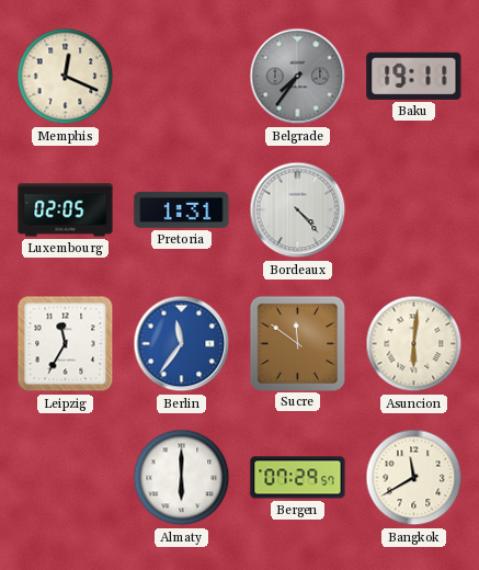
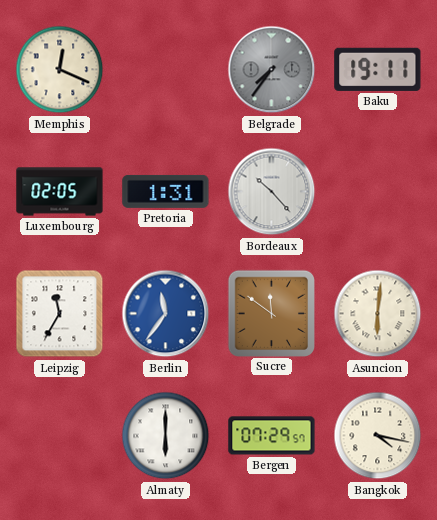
Bordeaux: 4:23 -> 10:23 (272, 192)
Bangkok: 11:40 -> 4:17 (378, 436)
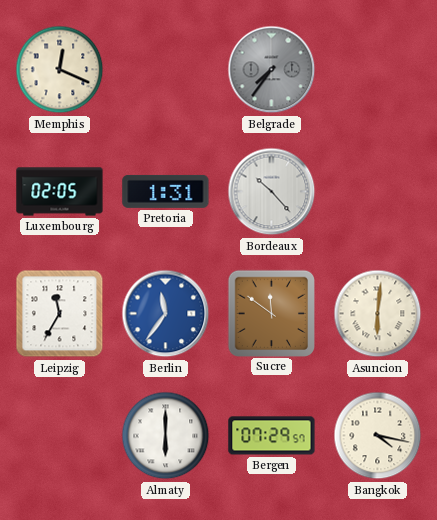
Baku: 19:11 -> none (378, 69)
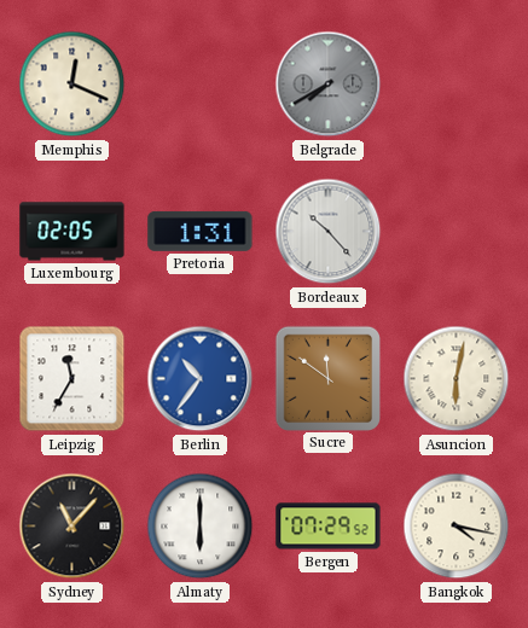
Belgrade: 7:36 -> 7:40 (329, 85)
Berlin: 11:36 -> 10:36 (201, 379)
Asuncion: 6:01 -> 6:02 (457, 379)
Sydney: none -> 11:07 (72, 527)
Bergen: 07:29:57 -> 07:29:52 (329, 527)
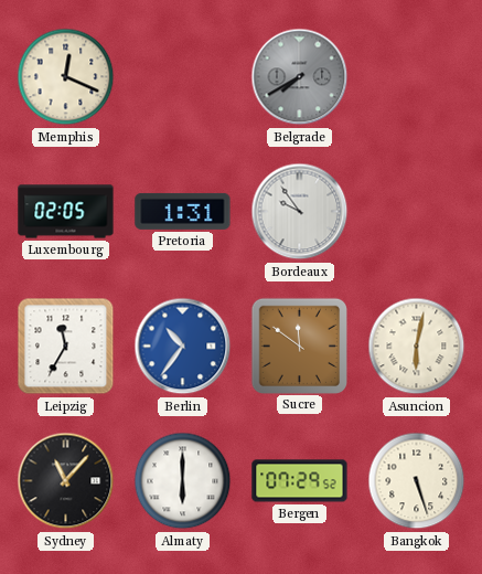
Bordeaux: 10:23 -> 9:54 (300, 212)
Bangkok: 4:17 -> 5:27 (417, 481)
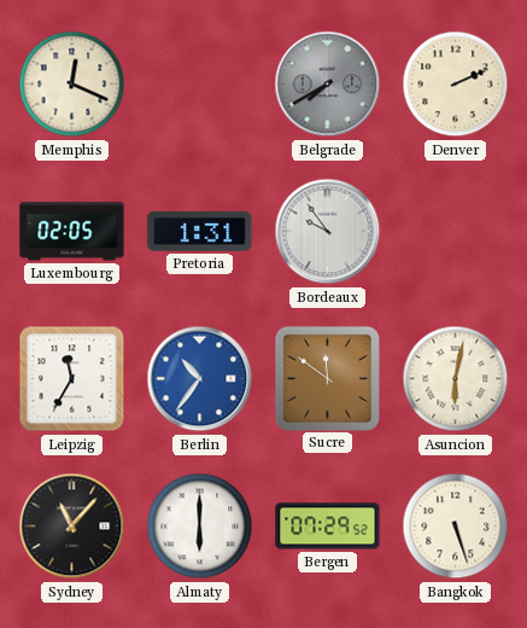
Denver: none -> 2:11 (456, 85)
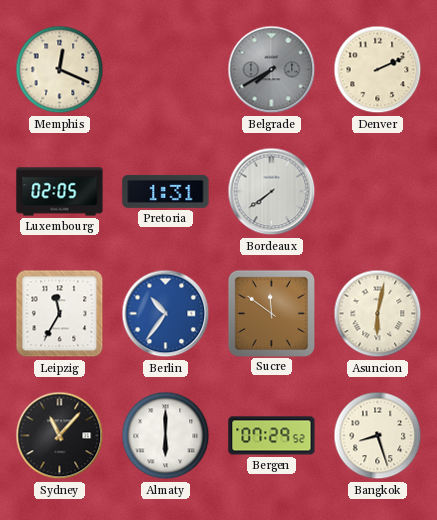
Bordeaux: 9:54 -> 7:39 (272, 192)
Bangkok: 5:27 -> 8:27 (378, 436)
